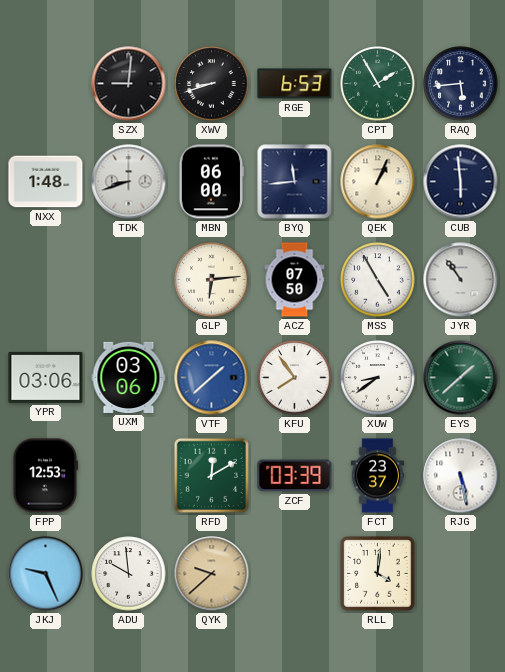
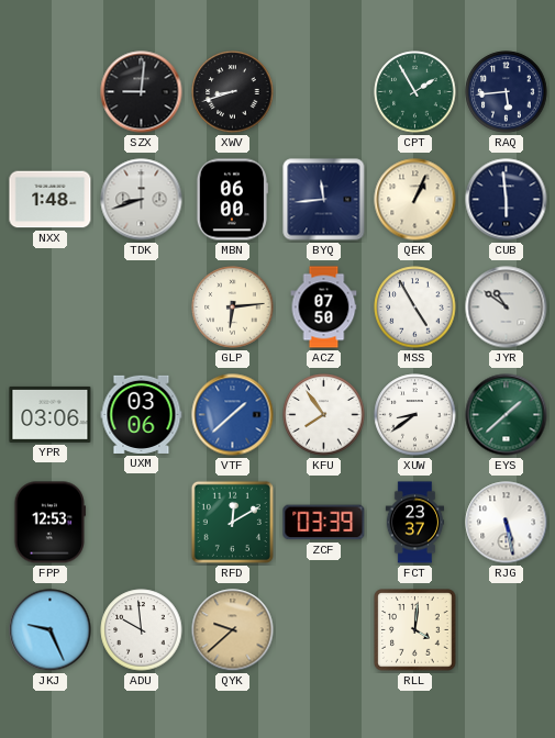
RGE: 6:53 -> none (295, 84)
JYR: 10:54 -> 10:51 (507, 307)
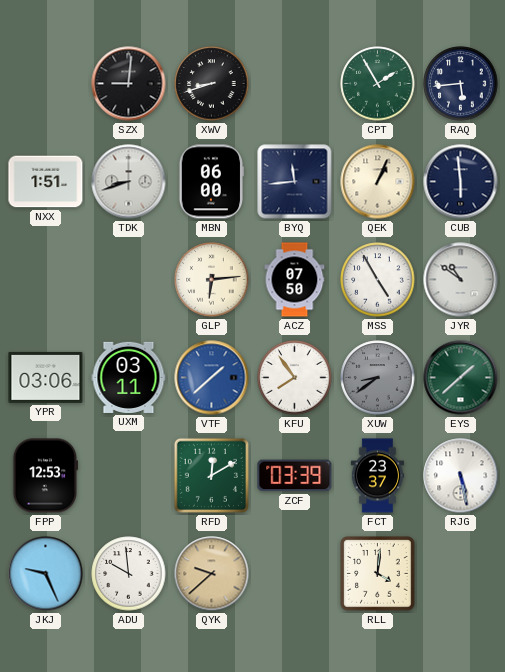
NXX: 1:48 -> 1:51 (46, 182)
UXM: 03:06 -> 03:11 (129, 377)
XUW dial: white -> grey (378, 378)
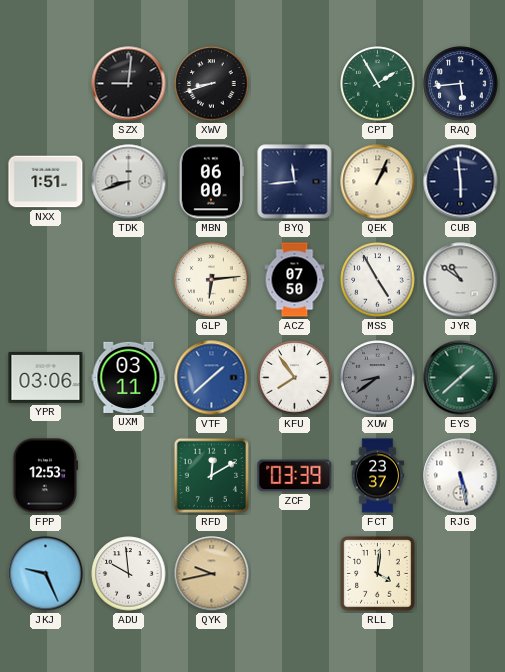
QYK: 9:38 -> 9:43 (212, 574)
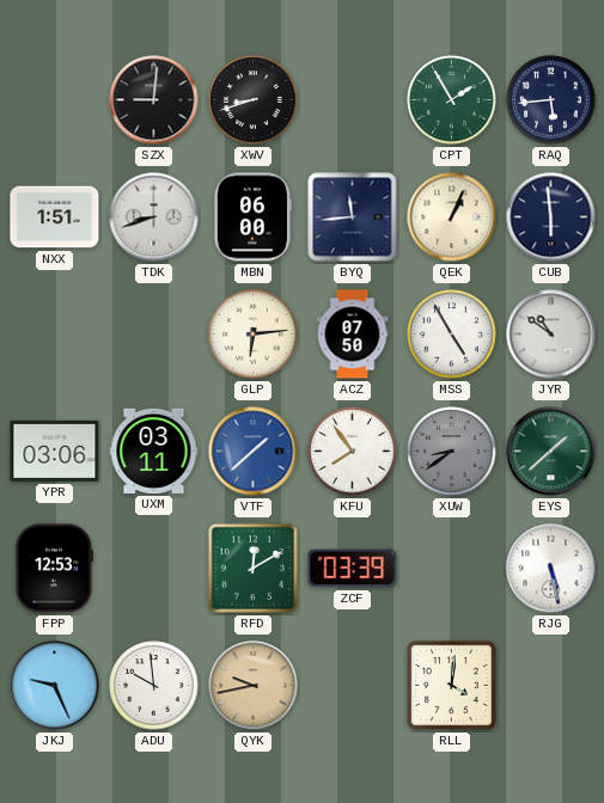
FCT: 23:37 -> none (378, 476)
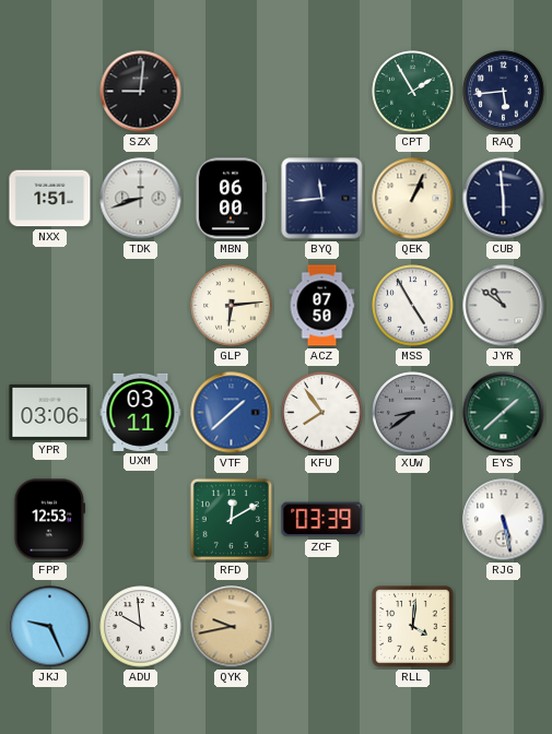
XWV: 8:42 -> none (254, 100)
